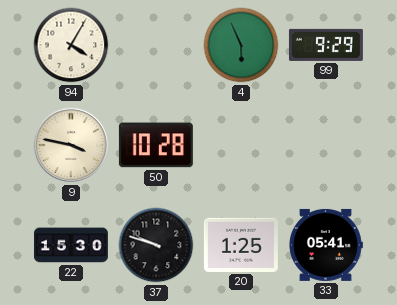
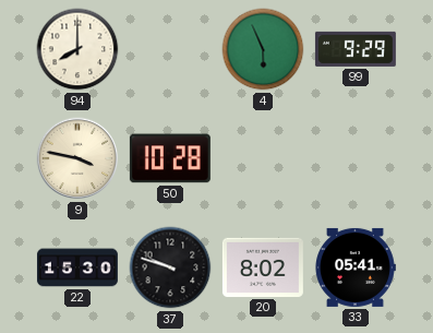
94: 4:05 -> 8:00 (77, 49)
20: 1:25 -> 8:02 (263, 267)
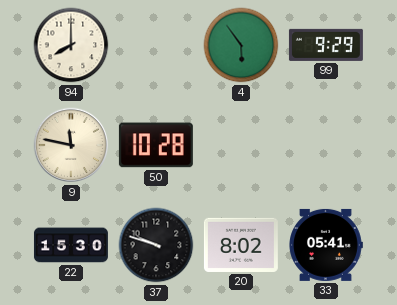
4: 5:56 -> 5:54 (241, 45)
9: 3:47 -> 11:47 (71, 145)
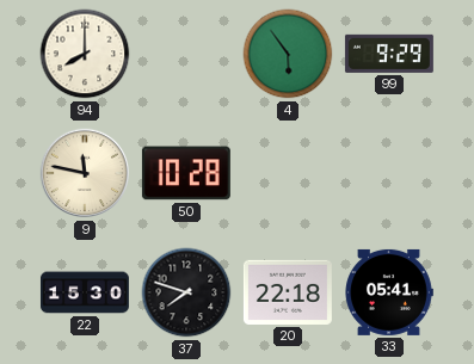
37: 9:48 -> 7:48 (186, 292)
20: 8:02 -> 22:18 (288, 292)
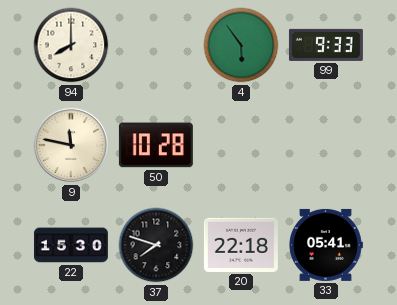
99: 9:29 -> 9:33 (326, 45)
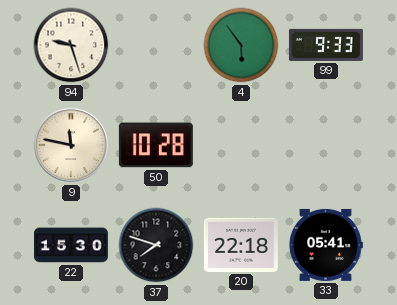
94: 8:00 -> 9:27 (71, 45)
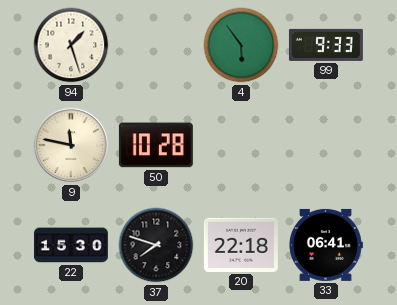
94: 9:27 -> 1:27 (71, 45)
33: 05:41 -> 06:41 (326, 245)
